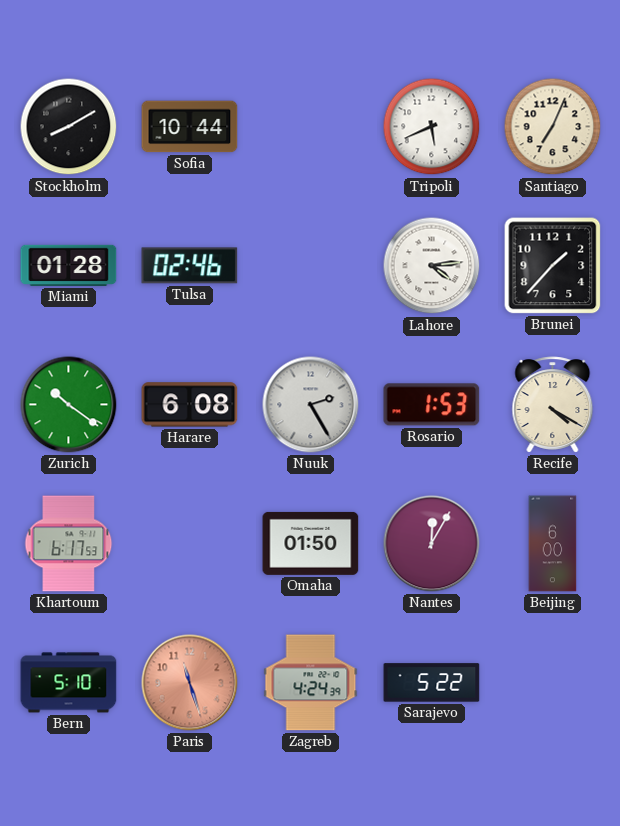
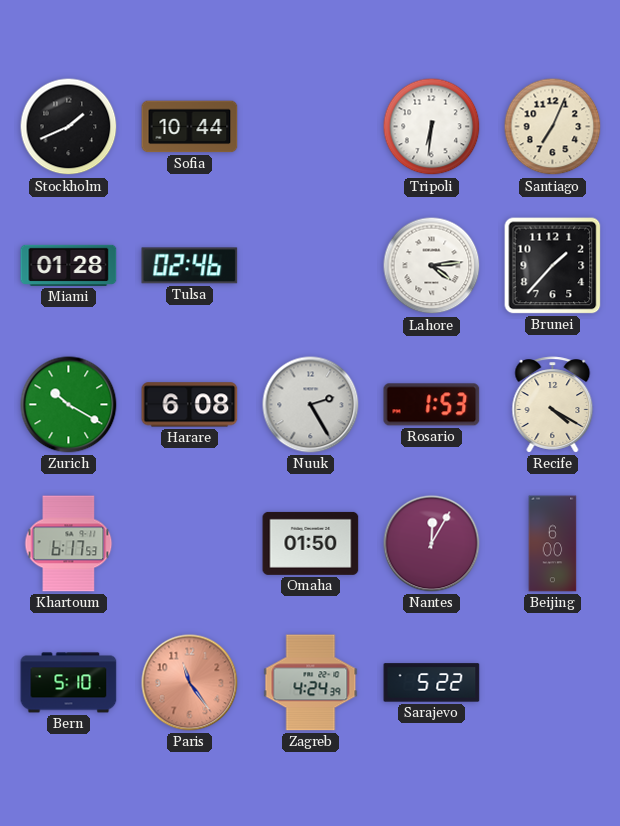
Stockholm: 8:10 -> 1:41 (69, 127)
Tripoli: 5:41 -> 6:31 (432, 127)
Zurich: 10:21 -> 10:20 (69, 405)
Paris: 11:27 -> 11:24 (190, 683)
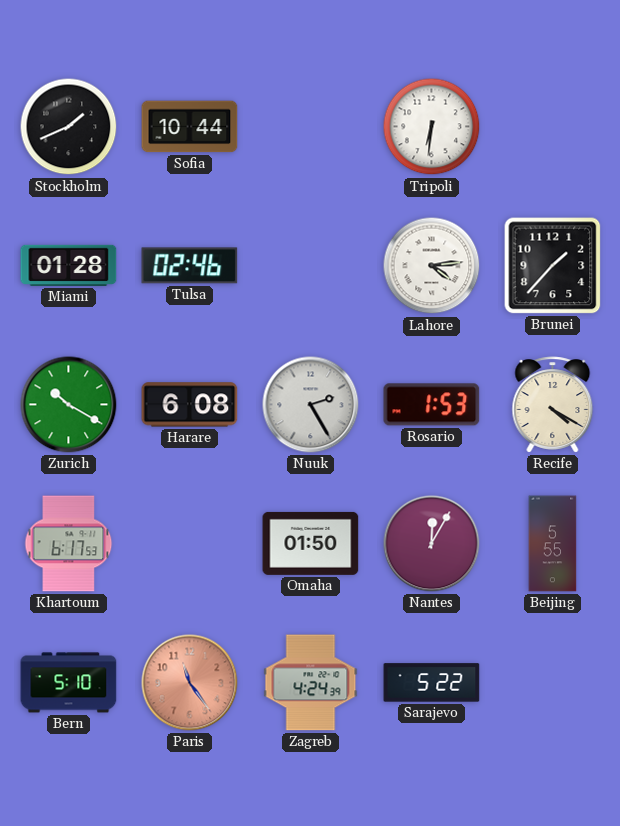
Santiago: 7:04 -> none (553, 127)
Beijing: 6:00 -> 5:55 (553, 544)
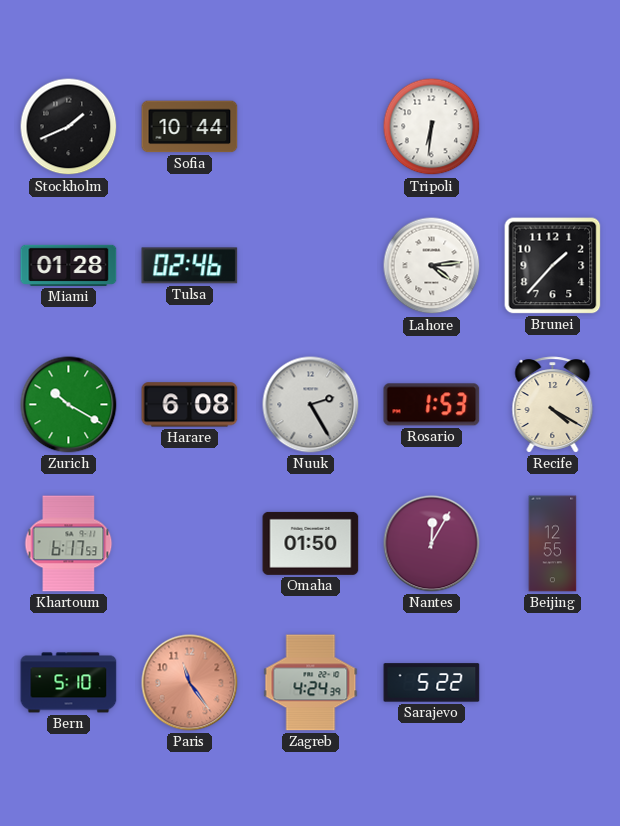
Beijing: 5:55 -> 12:55 (553, 544)
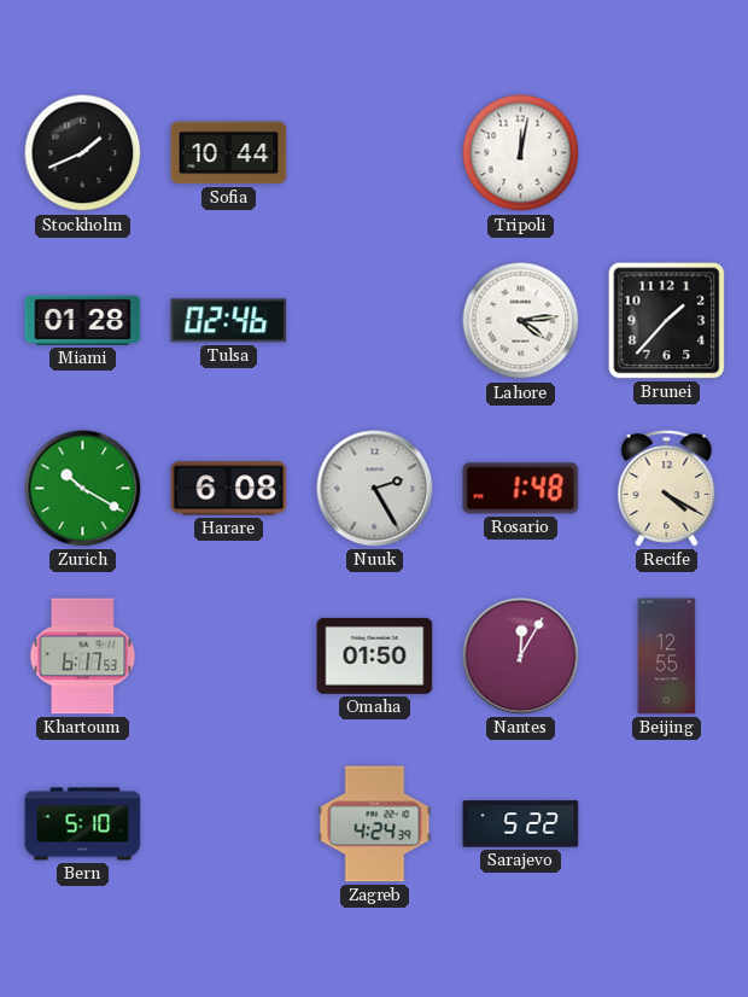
Tripoli: 6:31 -> 12:02 (521, 153)
Rosario: 1:53 -> 1:48 (521, 489)
Paris: 11:24 -> none (190, 683)
